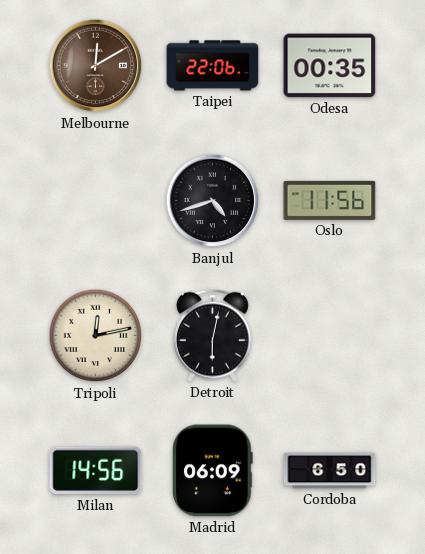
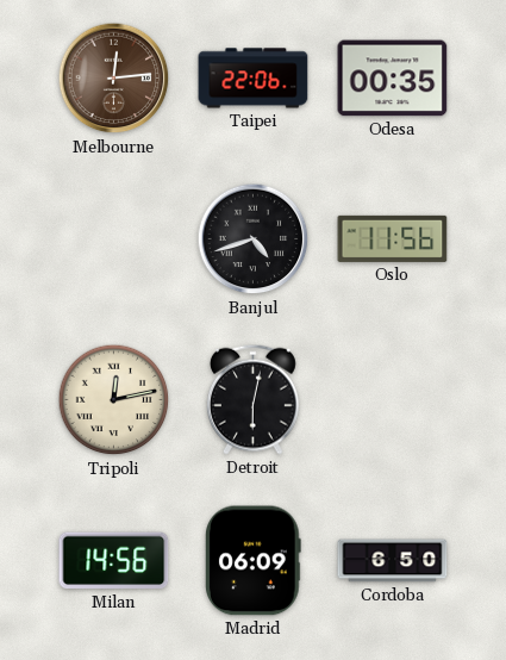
Melbourne: 12:10 -> 12:14 (114, 79)
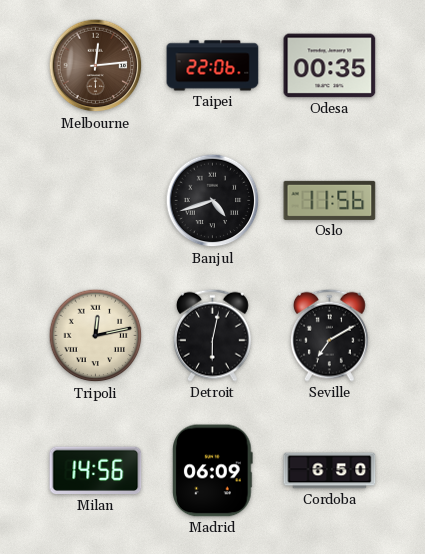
Seville: none -> 7:10 (330, 335)
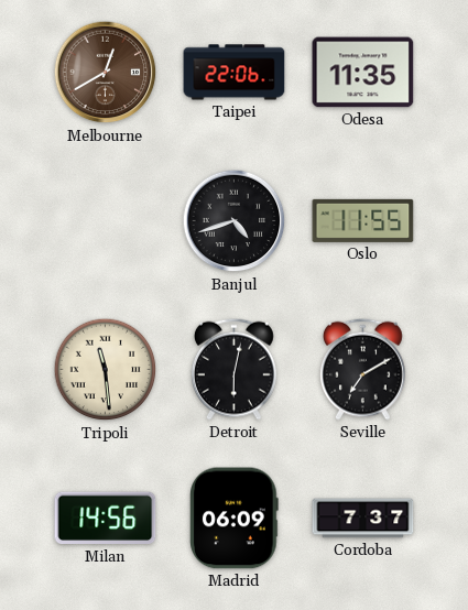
Melbourne: 12:14 -> 12:40 (106, 73)
Odesa: 00:35 -> 11:35 (363, 73)
Oslo: 11:56 -> 11:55 (363, 220)
Tripoli: 12:13 -> 11:29 (106, 370)
Cordoba: 6:50 -> 7:37 (363, 519)
